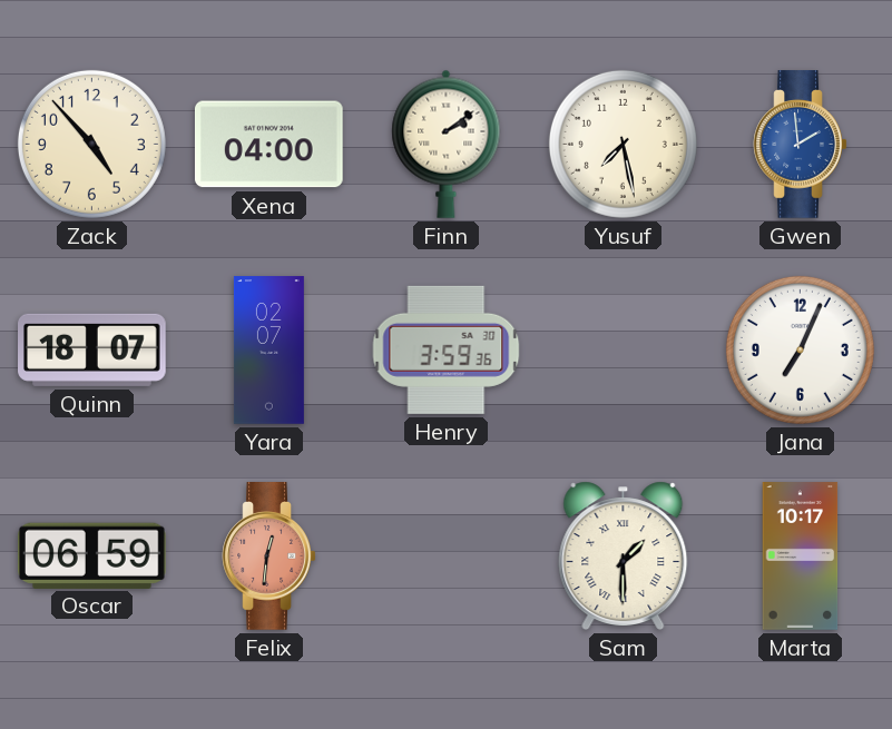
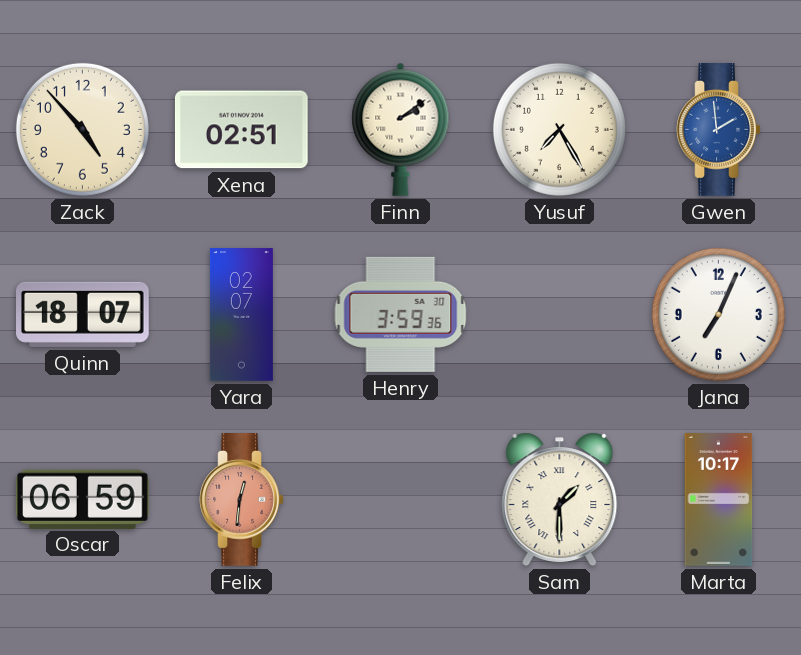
Xena: 04:00 -> 02:51 (241, 130)
Yusuf: 7:28 -> 7:25 (559, 129)
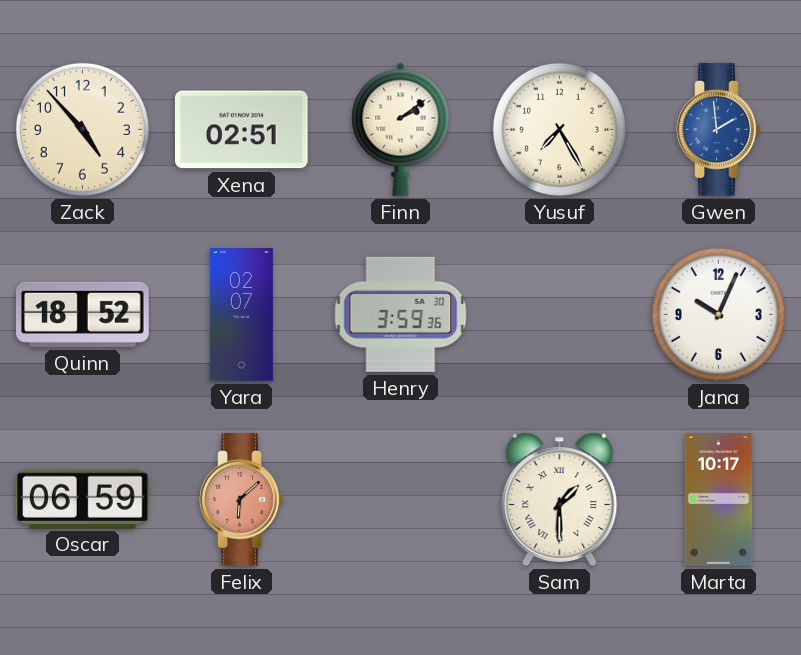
Quinn: 18:07 -> 18:52 (83, 314)
Jana: 7:04 -> 10:04 (718, 314)
Felix: 12:31 -> 6:08 (242, 500)
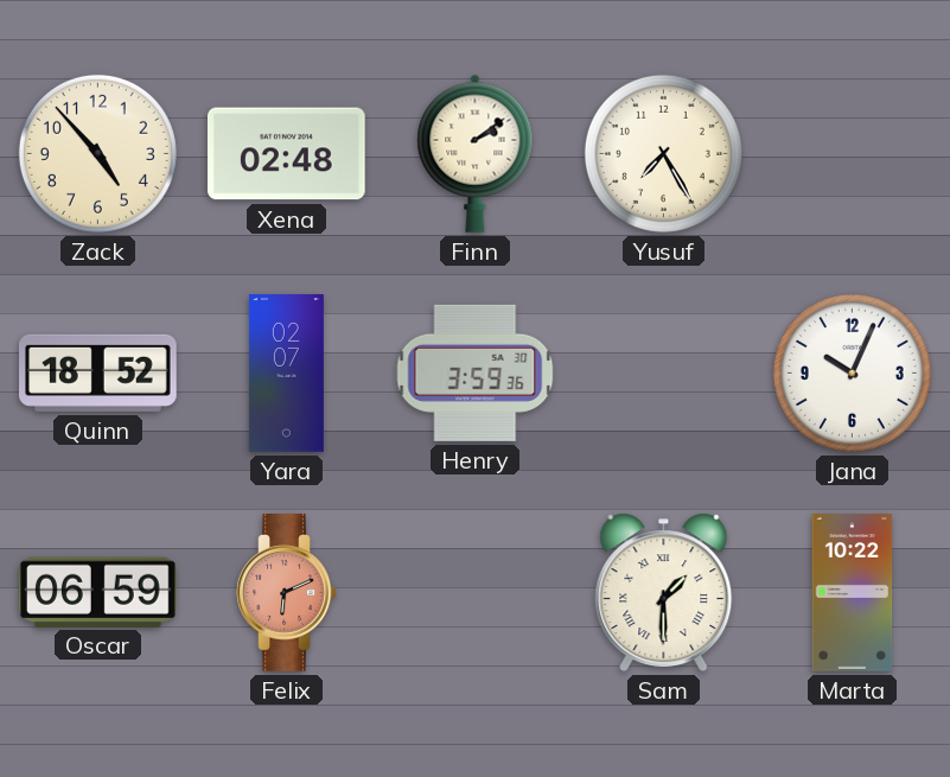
Xena: 02:51 -> 02:48 (286, 154)
Gwen: 1:59 -> none (719, 130)
Felix: 6:08 -> 6:11 (287, 593)
Marta: 10:17 -> 10:22 (853, 593)
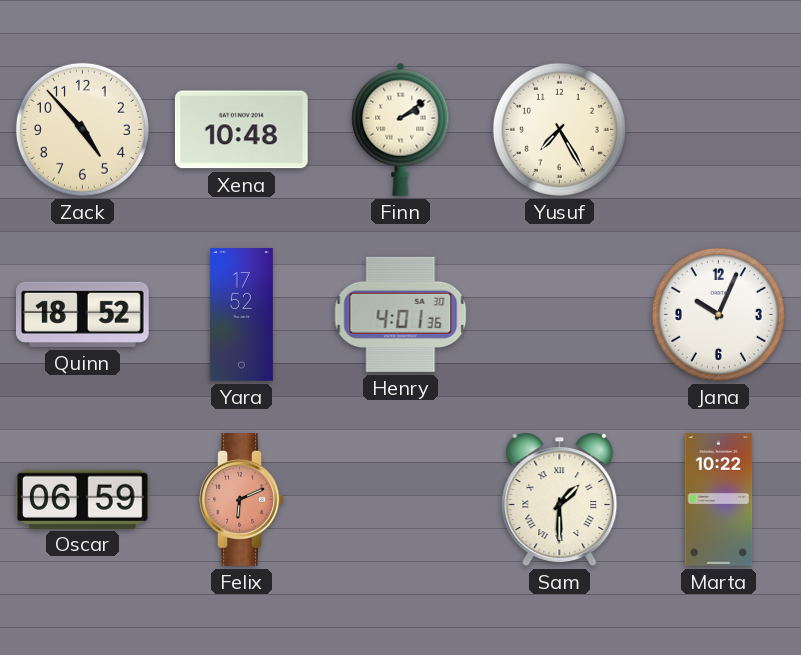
Xena: 02:48 -> 10:48 (241, 130)
Yara: 02:07 -> 17:52 (241, 315)
Henry: 3:59 -> 4:01 (401, 314)
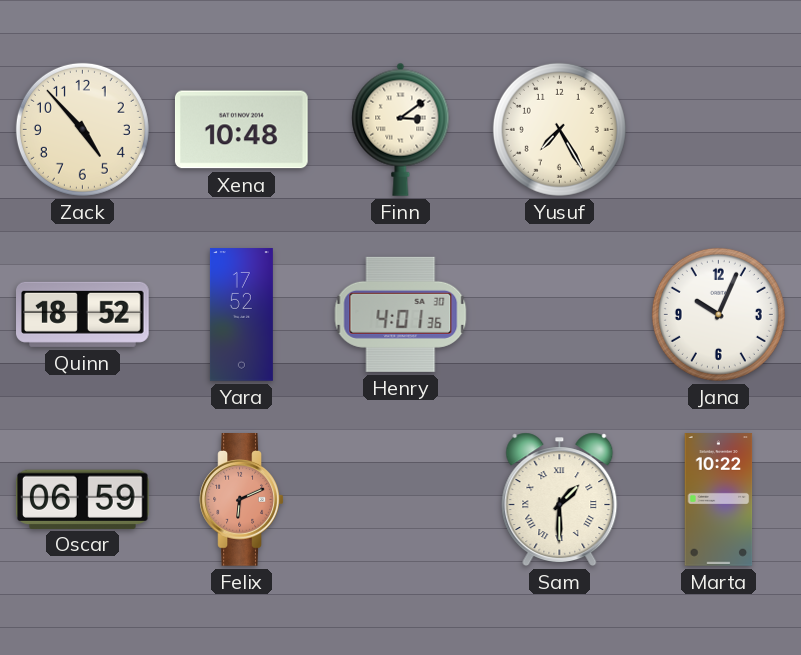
Finn: 2:09 -> 3:09 (401, 129)
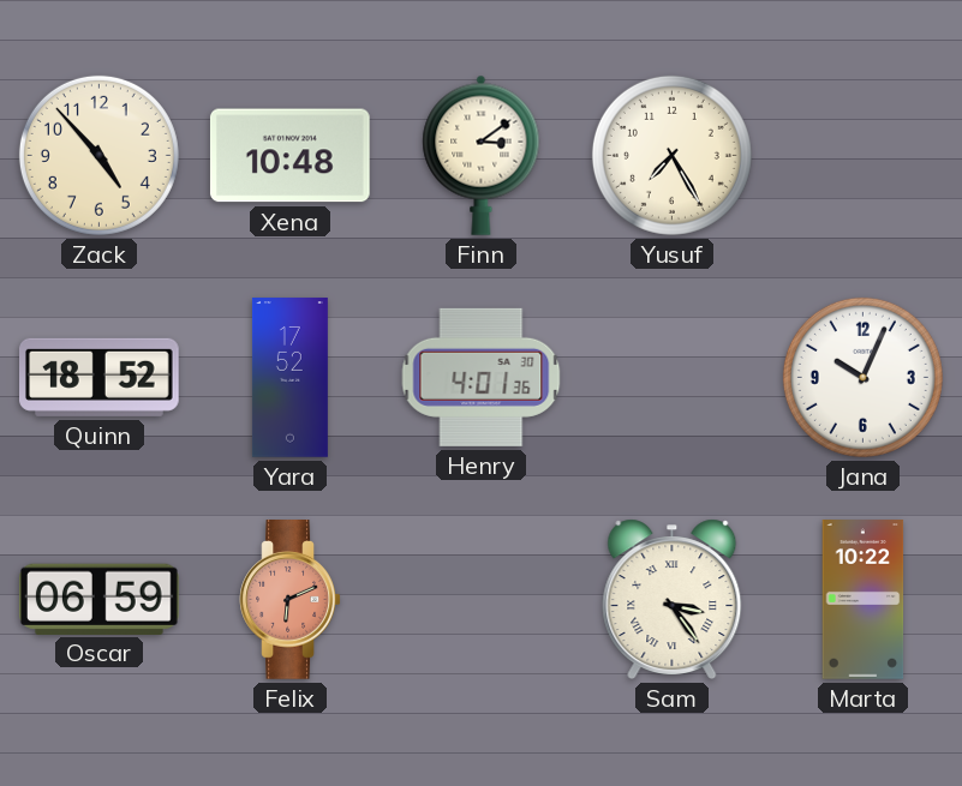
Sam: 1:30 -> 3:24 (673, 599)
